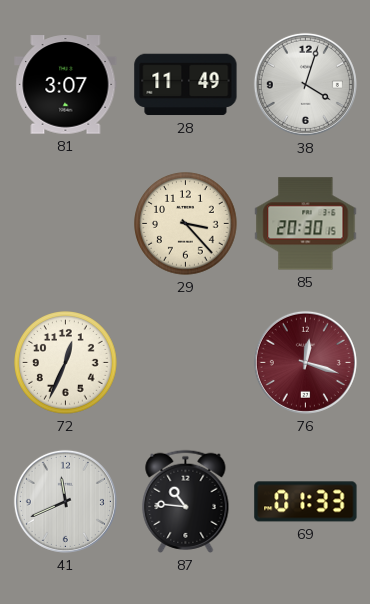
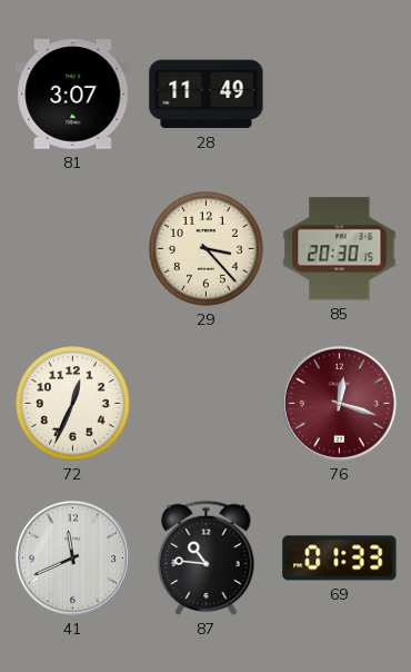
38: 4:03 -> none (305, 84)
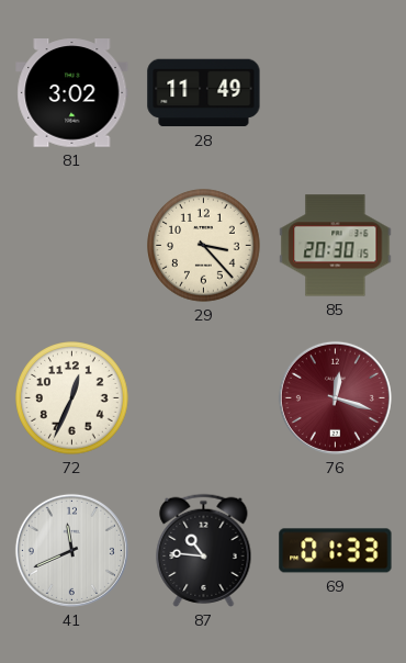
81: 3:07 -> 3:02 (72, 93)
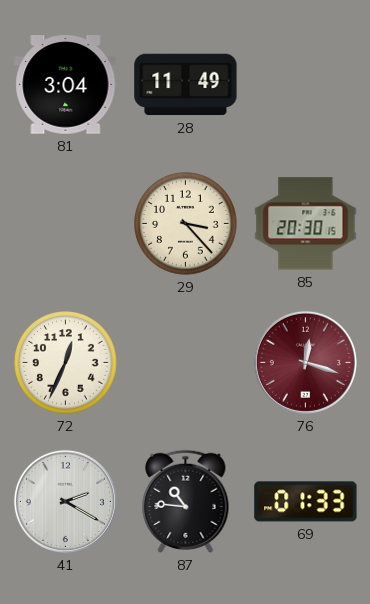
81: 3:02 -> 3:04 (66, 85)
41: 11:41 -> 2:20 (65, 501)
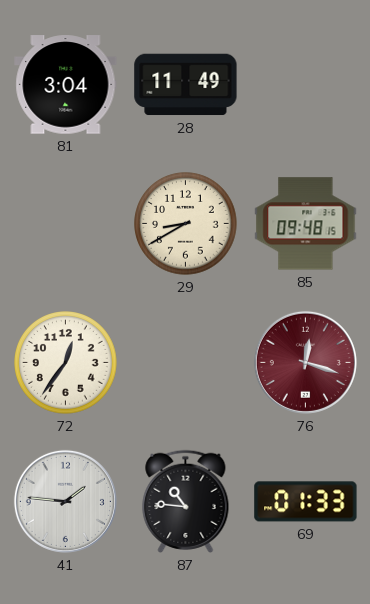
29: 3:23 -> 8:40 (186, 224)
85: 20:30 -> 09:48 (306, 224)
72: 12:34 -> 12:36 (66, 363)
41: 2:20 -> 1:46 (65, 501)
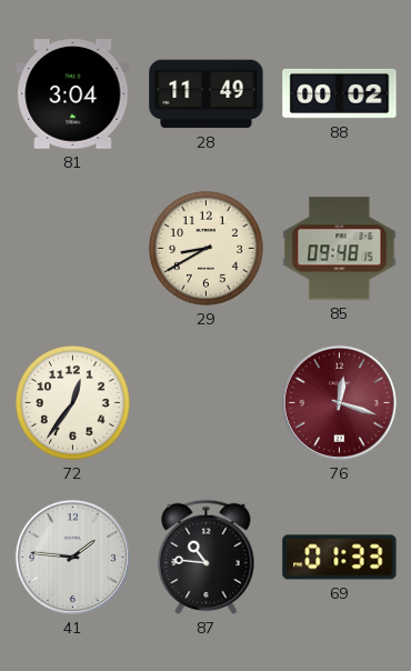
88: none -> 00:02 (340, 93)
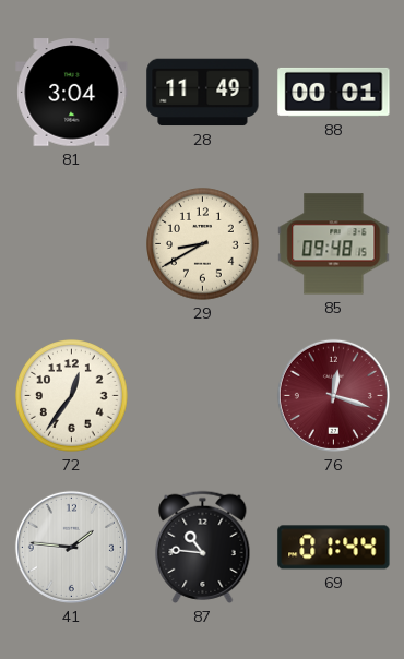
88: 00:02 -> 00:01 (334, 92)
69: 01:33 -> 01:44 (334, 548)
